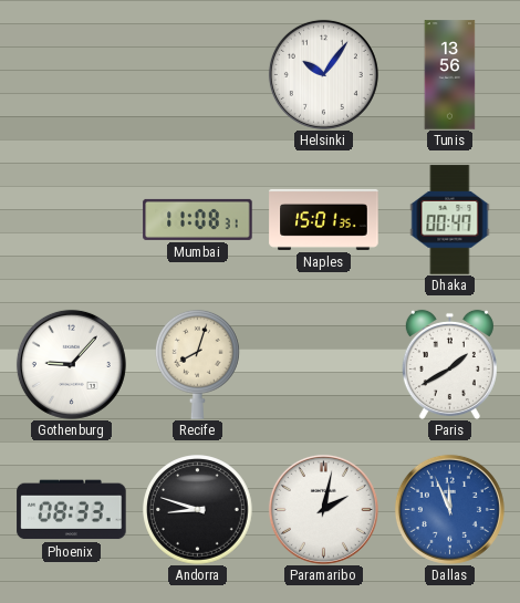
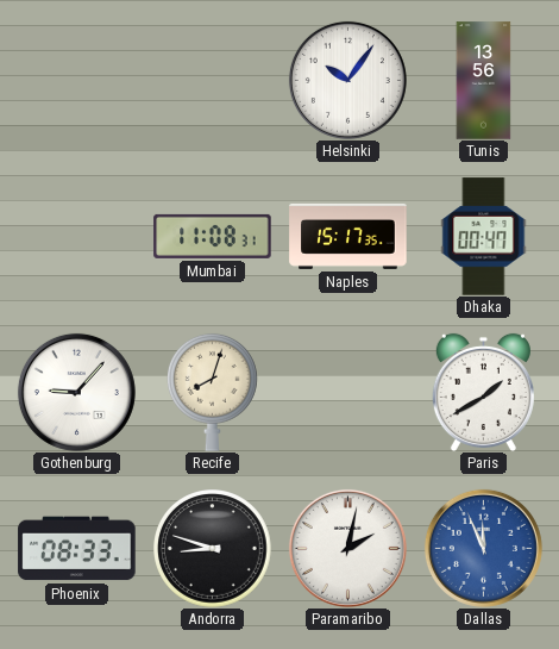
Naples: 15:01 -> 15:17 (348, 236)
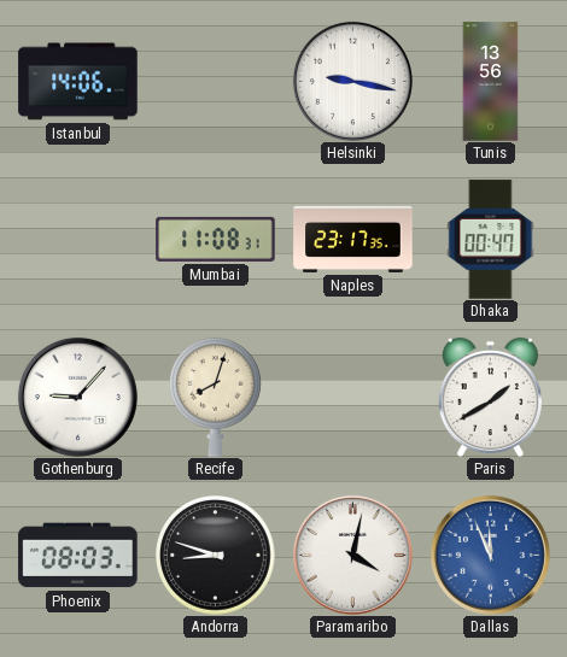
Istanbul: none -> 14:06 (78, 82)
Helsinki: 10:06 -> 9:17 (352, 81)
Naples: 15:17 -> 23:17 (353, 239)
Phoenix: 08:33 -> 08:03 (78, 556)
Paramaribo: 2:02 -> 4:02 (352, 555)
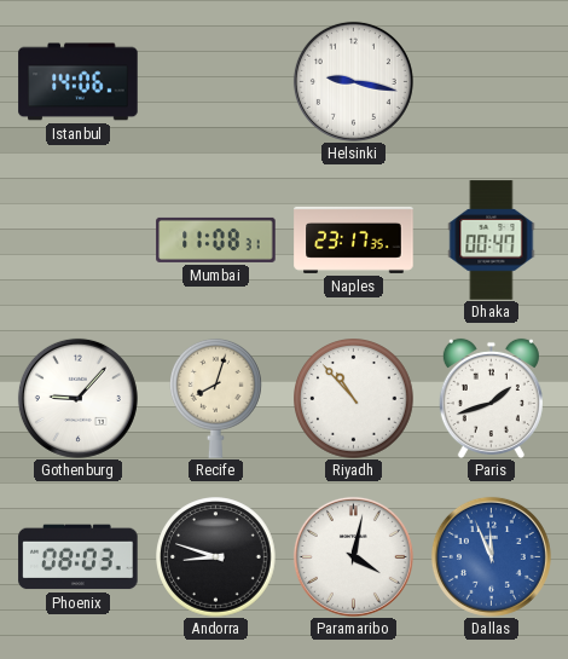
Tunis: 13:56 -> none (491, 82)
Riyadh: none -> 10:53 (354, 399)
Paris: 1:40 -> 1:42 (491, 398)
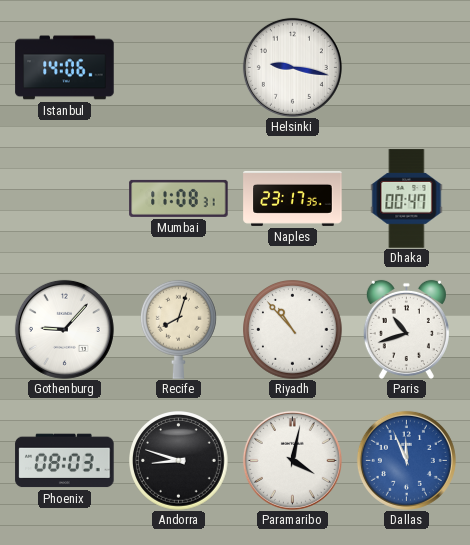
Paris: 1:42 -> 10:42 (406, 329)
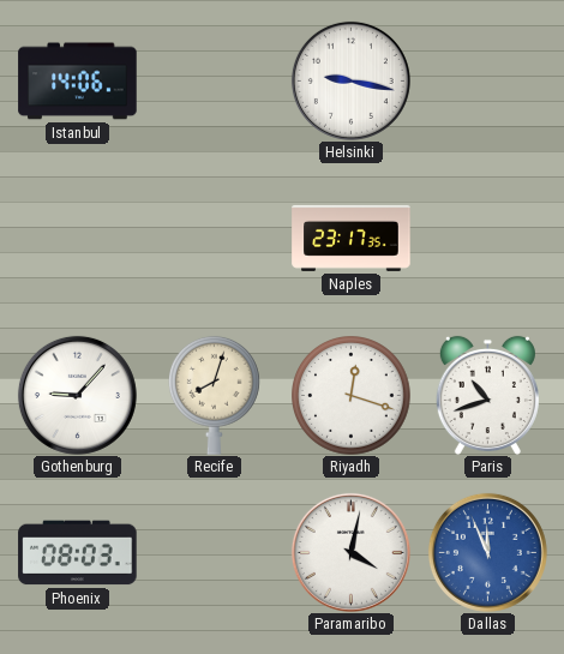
Mumbai: 11:08 -> none (179, 198)
Dhaka: 00:47 -> none (407, 199)
Riyadh: 10:53 -> 12:18 (352, 396)
Andorra: 8:48 -> none (179, 461)
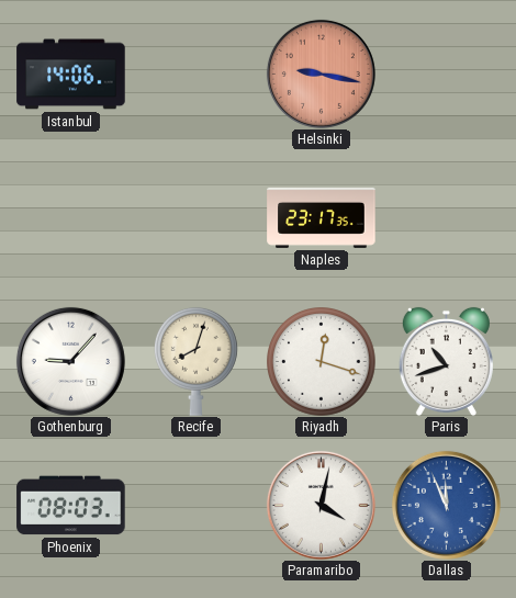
Helsinki dial: white -> salmon (321, 74)
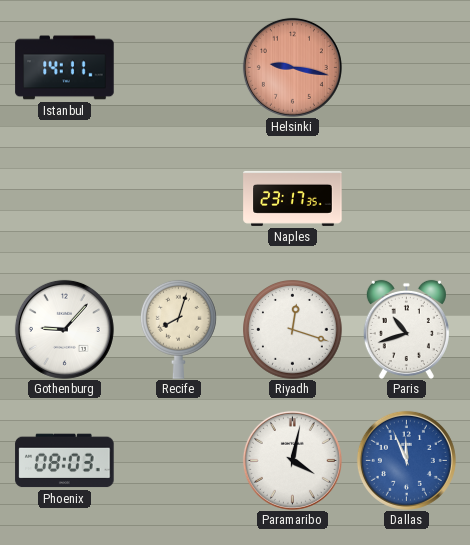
Istanbul: 14:06 -> 14:11 (65, 68)
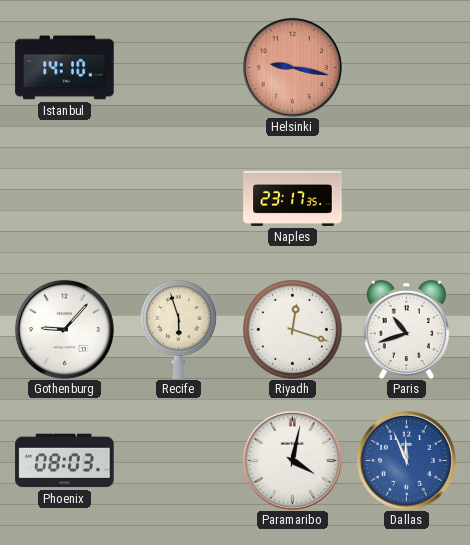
Istanbul: 14:11 -> 14:10 (65, 68)
Recife: 8:03 -> 5:57 (179, 329)
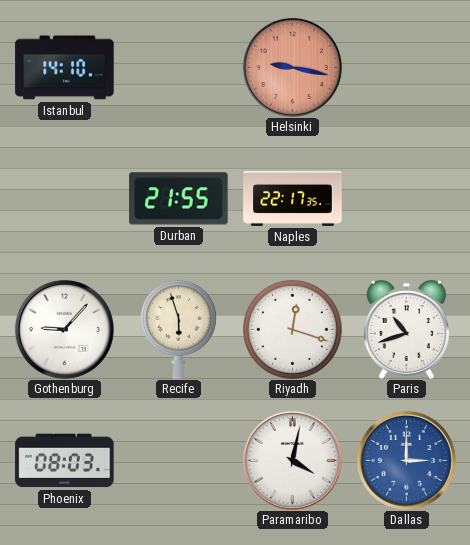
Durban: none -> 21:55 (179, 199)
Naples: 23:17 -> 22:17 (293, 198)
Dallas: 11:56 -> 3:00 (406, 460)
